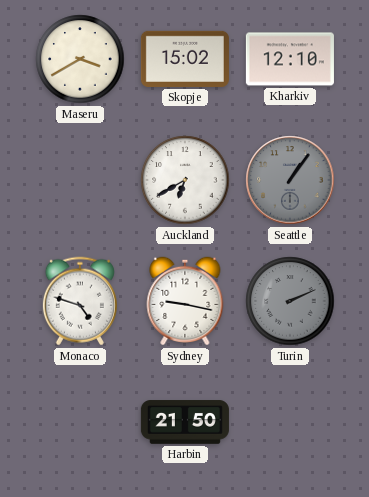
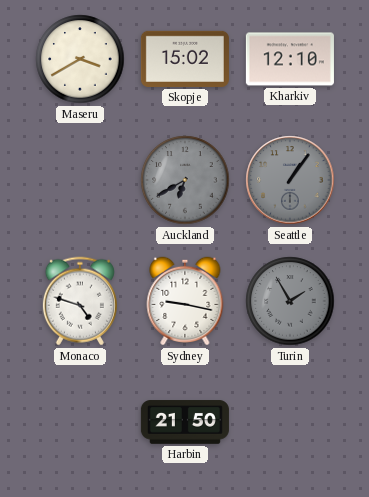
Auckland dial: white -> grey (185, 180)
Turin: 2:11 -> 1:55 (290, 301)
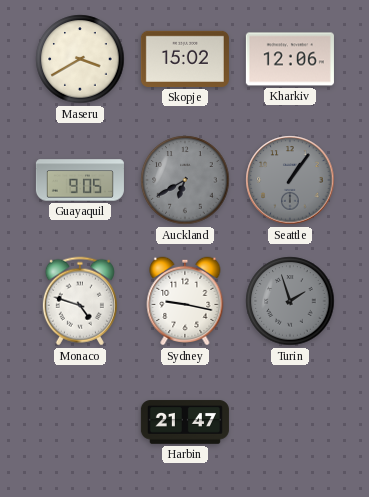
Kharkiv: 12:10 -> 12:06 (290, 59)
Guayaquil: none -> 9:05 (80, 180)
Turin: 1:55 -> 1:57 (290, 301)
Harbin: 21:50 -> 21:47 (185, 422)
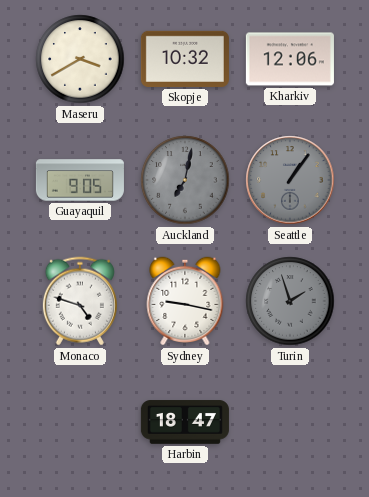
Skopje: 15:02 -> 10:32 (185, 59)
Auckland: 6:40 -> 7:02 (185, 180)
Harbin: 21:47 -> 18:47 (185, 422)
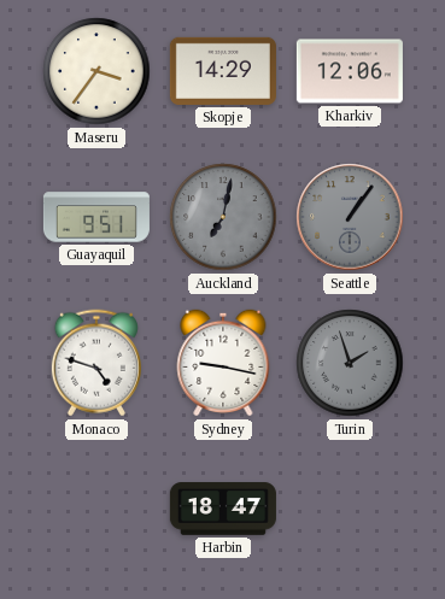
Maseru: 3:40 -> 3:36 (96, 71)
Skopje: 10:32 -> 14:29 (223, 71)
Guayaquil: 9:05 -> 9:51 (96, 217)
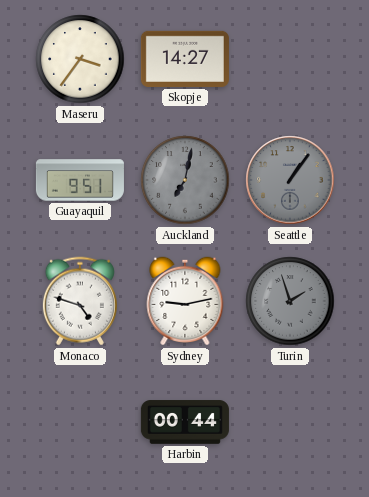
Skopje: 14:29 -> 14:27 (185, 59)
Kharkiv: 12:06 -> none (350, 71)
Sydney: 9:17 -> 9:13 (185, 301)
Harbin: 18:47 -> 00:44 (185, 422)
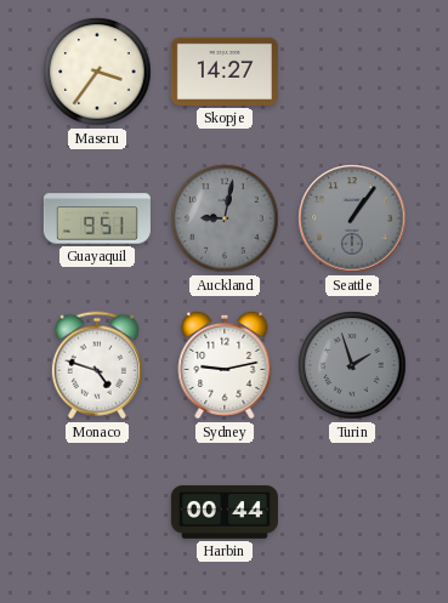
Auckland: 7:02 -> 9:02 (225, 218)
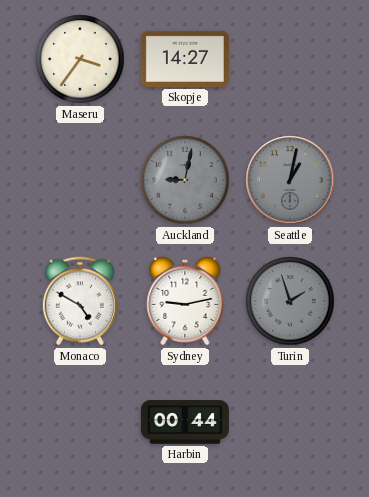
Guayaquil: 9:51 -> none (97, 218)
Seattle: 1:06 -> 1:02 (290, 180)
Monaco: 4:48 -> 4:50 (80, 301)
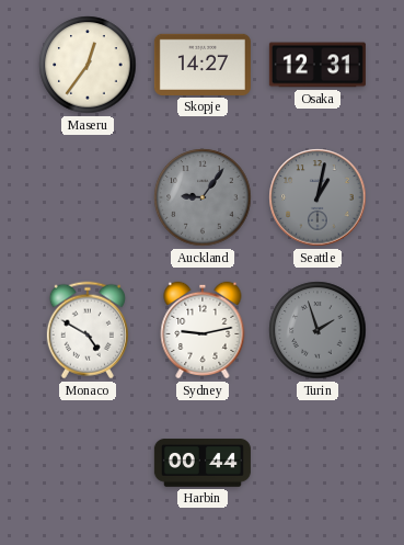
Maseru: 3:36 -> 12:36 (88, 65)
Osaka: none -> 12:31 (318, 65)
Auckland: 9:02 -> 9:06 (203, 197)
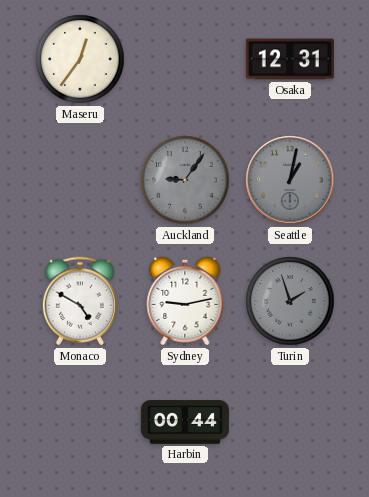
Skopje: 14:27 -> none (203, 65)
